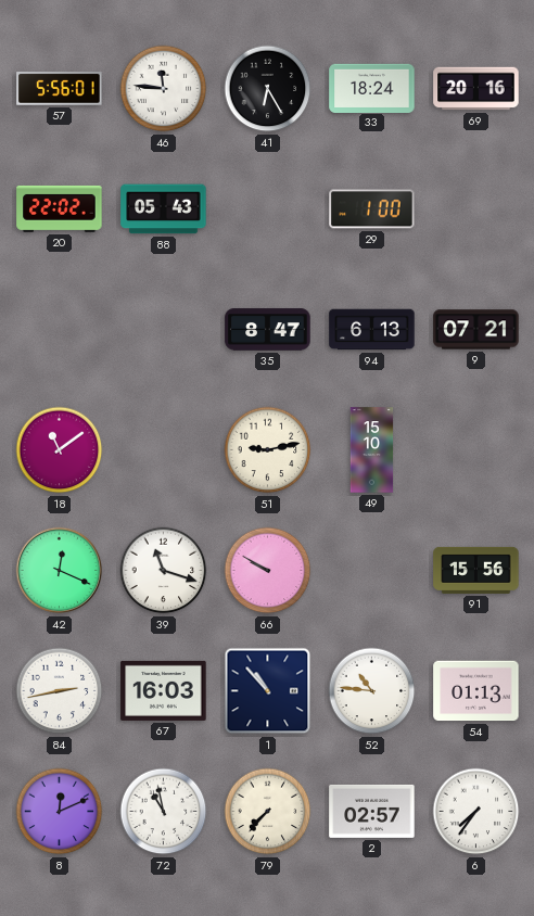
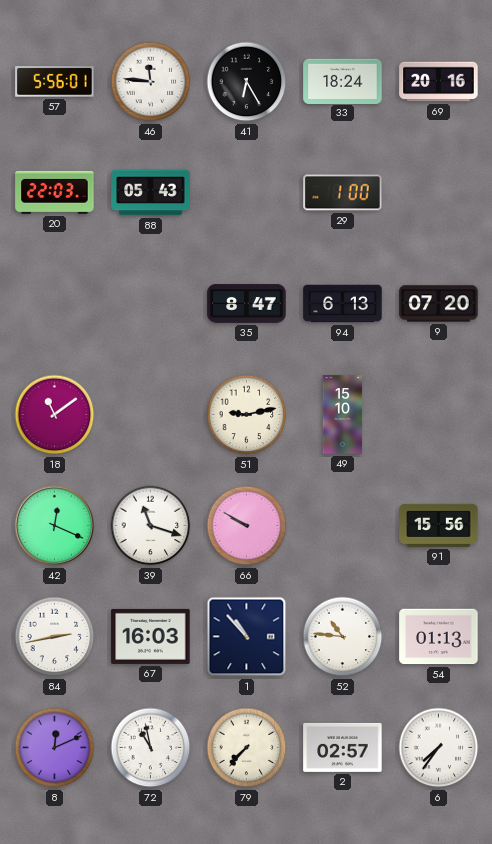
20: 22:02 -> 22:03 (55, 192)
9: 07:21 -> 07:20 (439, 304)
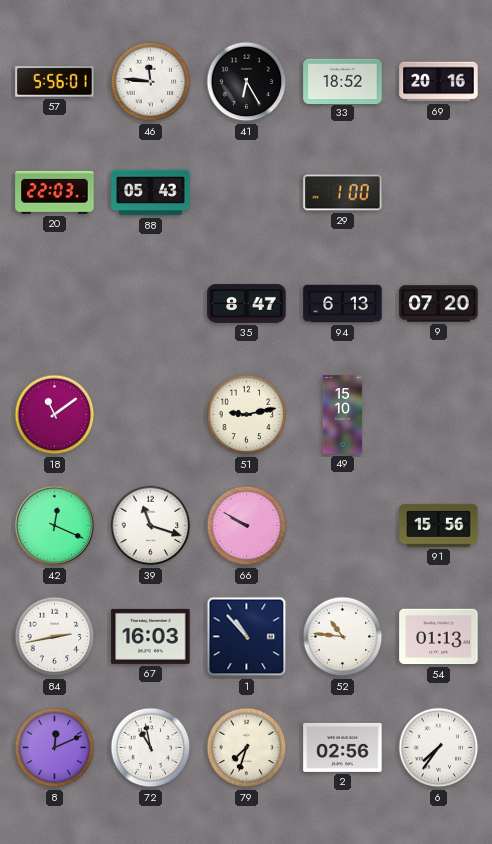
33: 18:24 -> 18:52 (343, 81)
79: 7:37 -> 7:33 (247, 748)
2: 02:57 -> 02:56 (343, 747)
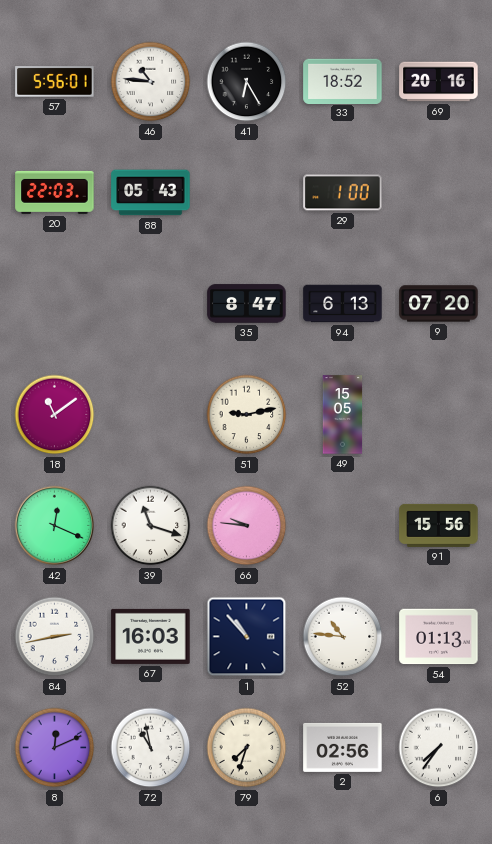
46: 11:46 -> 10:46 (151, 82)
49: 15:10 -> 15:05 (343, 415)
66: 9:50 -> 9:46 (247, 526)
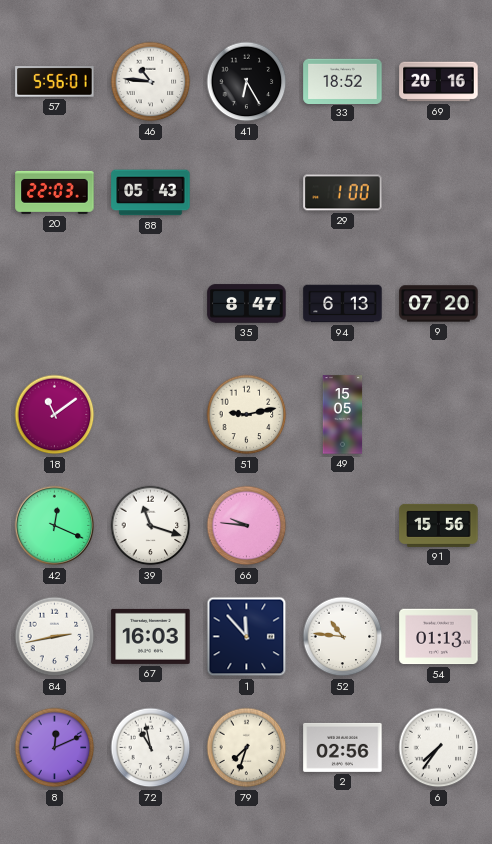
1: 10:53 -> 11:53 (247, 637)
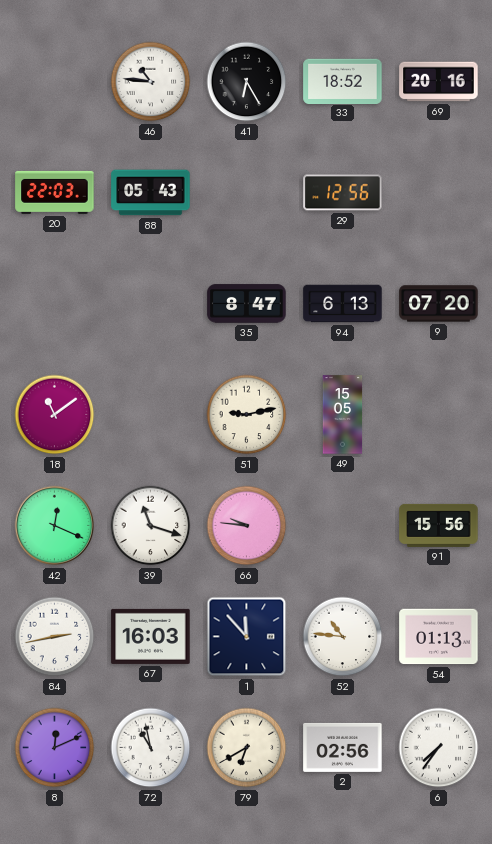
57: 5:56 -> none (55, 82)
29: 1:00 -> 12:56 (343, 193)
79: 7:33 -> 6:40 (247, 748)
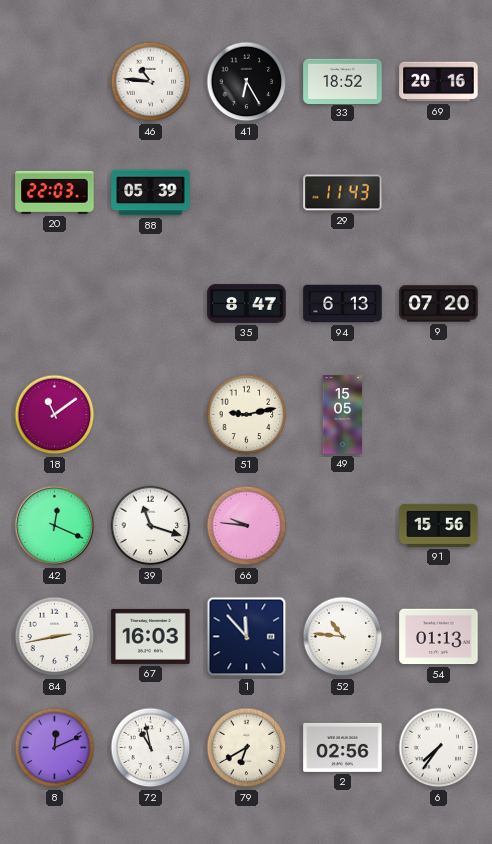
88: 05:43 -> 05:39 (151, 193)
29: 12:56 -> 11:43 (343, 193)
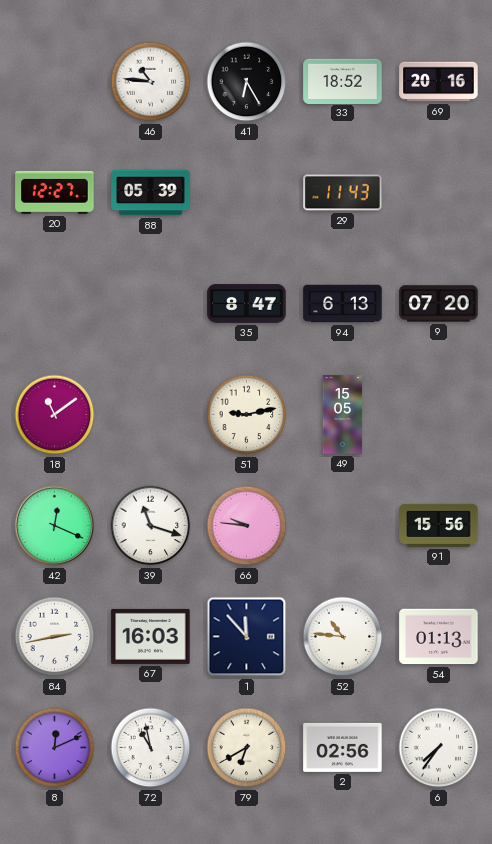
20: 22:03 -> 12:27 (55, 192)
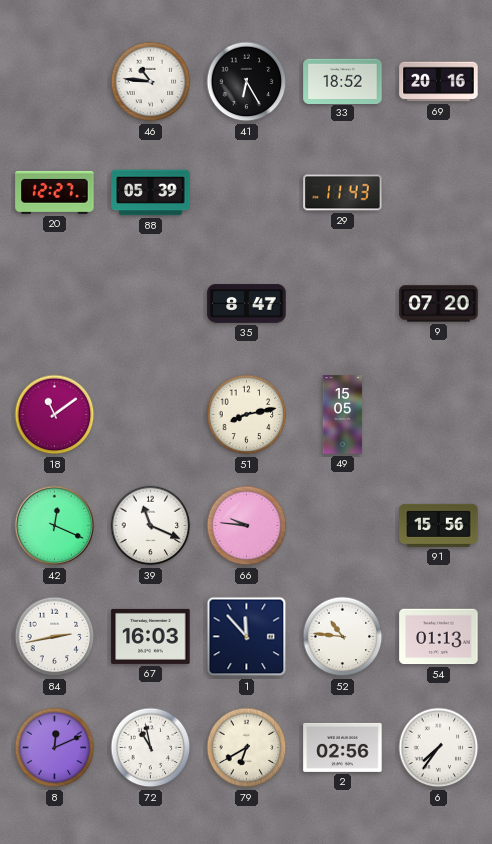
94: 6:13 -> none (343, 304)
51: 9:13 -> 8:13 (247, 415)
39: 11:18 -> 11:19 (151, 526)
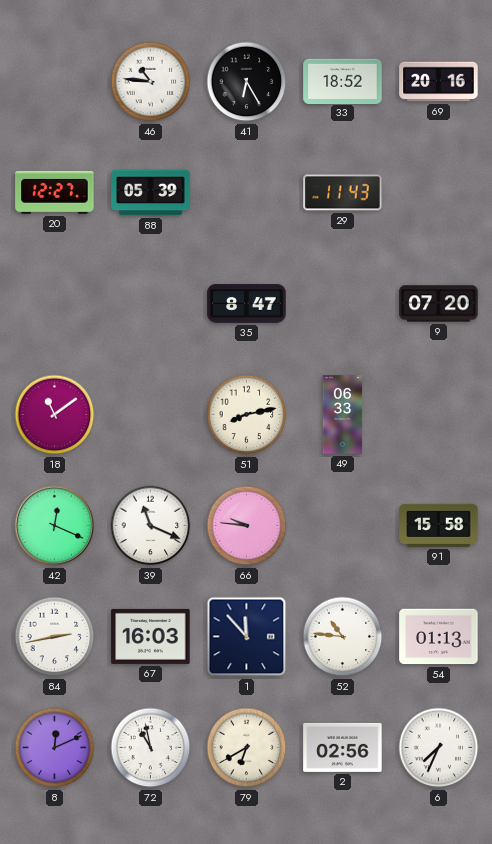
49: 15:05 -> 06:33 (343, 415)
91: 15:56 -> 15:58 (439, 525)
6: 7:36 -> 7:34 (439, 748)
